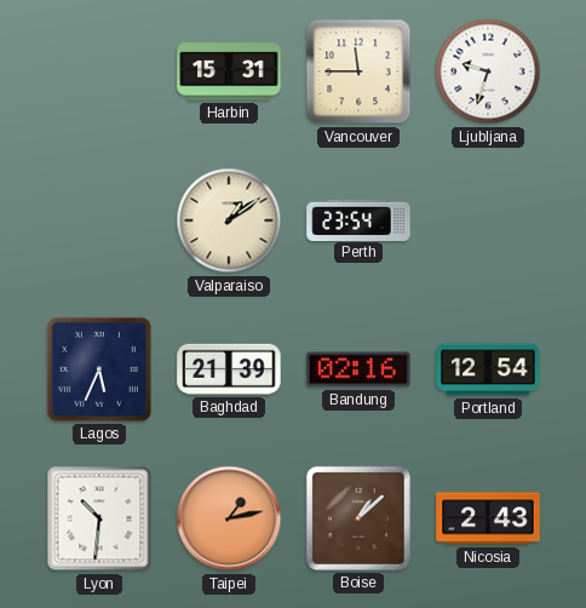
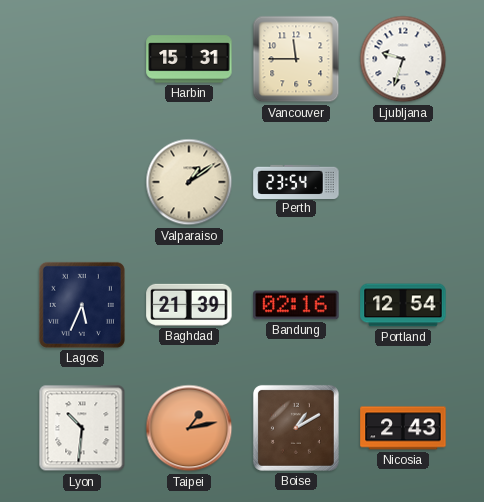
Boise: 1:08 -> 1:10 (296, 428)
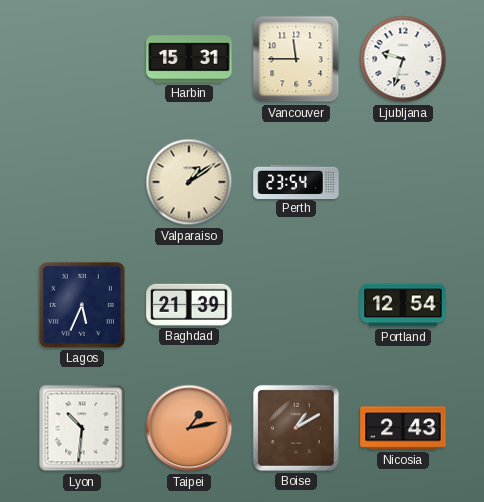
Bandung: 02:16 -> none (296, 305)
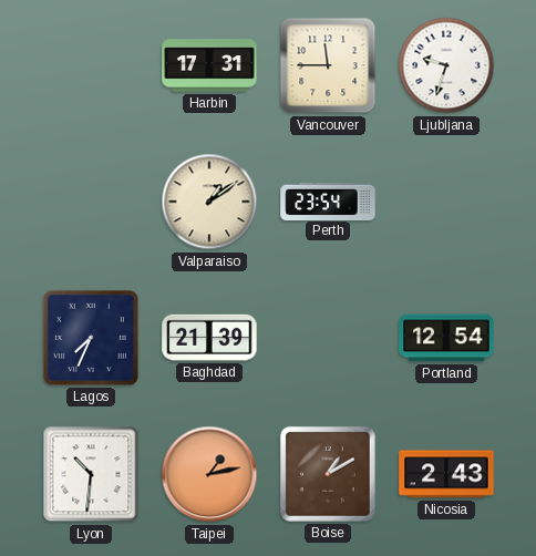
Harbin: 15:31 -> 17:31 (209, 65)
Lagos: 5:34 -> 7:34 (91, 338)
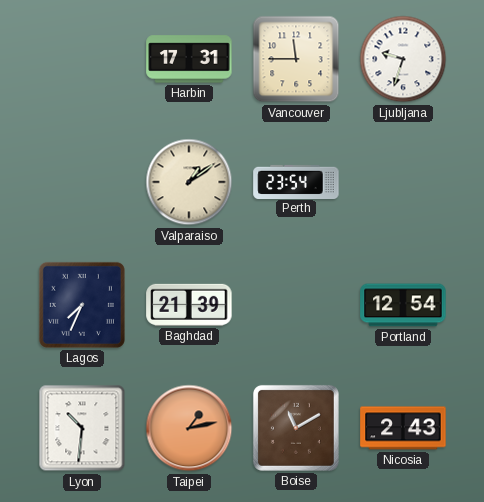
Boise: 1:10 -> 11:10 (296, 428)
